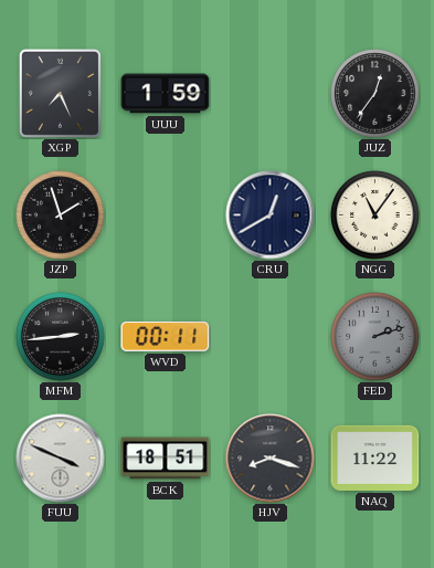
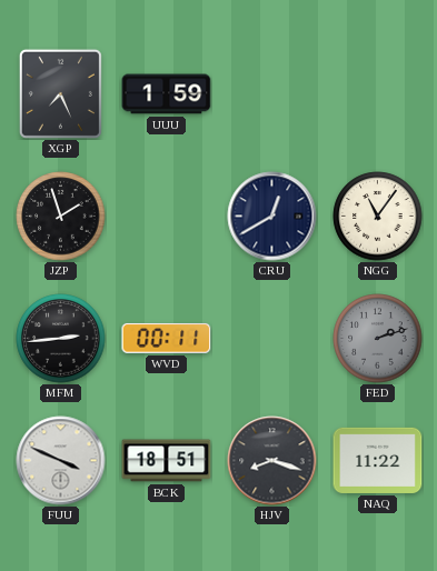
JUZ: 12:36 -> none (375, 94)
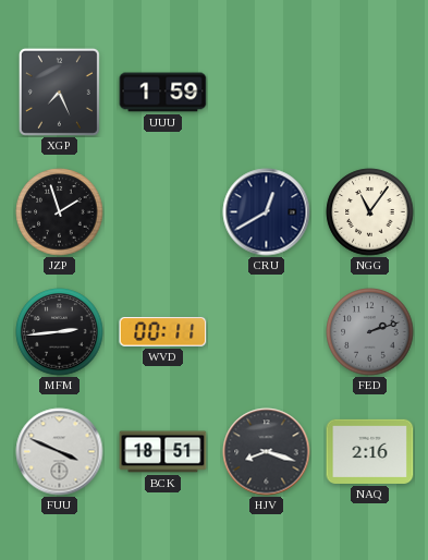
NAQ: 11:22 -> 2:16 (370, 451)
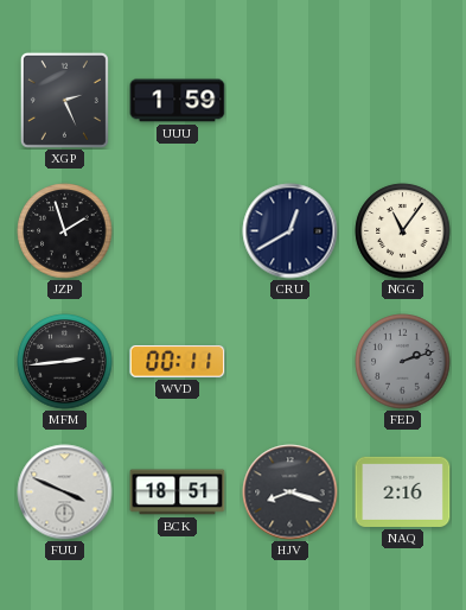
XGP: 7:26 -> 2:26 (64, 100)
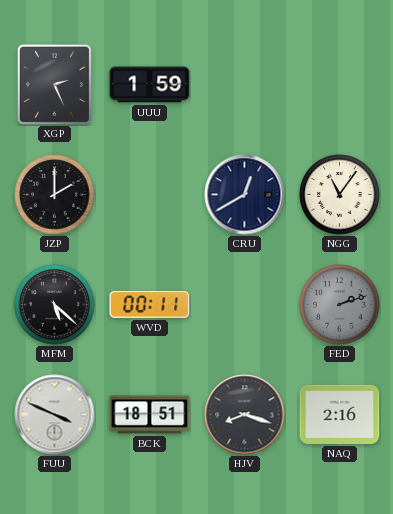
JZP: 1:57 -> 2:00 (55, 195)
MFM: 2:44 -> 5:22 (55, 305)
